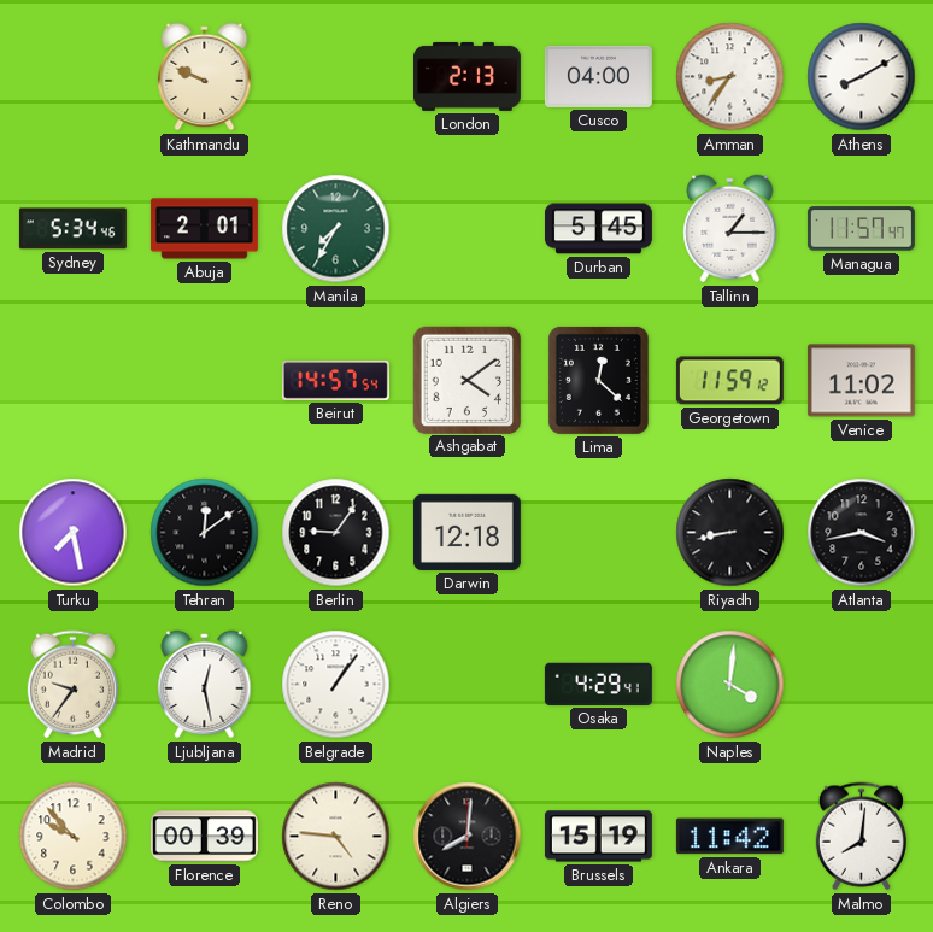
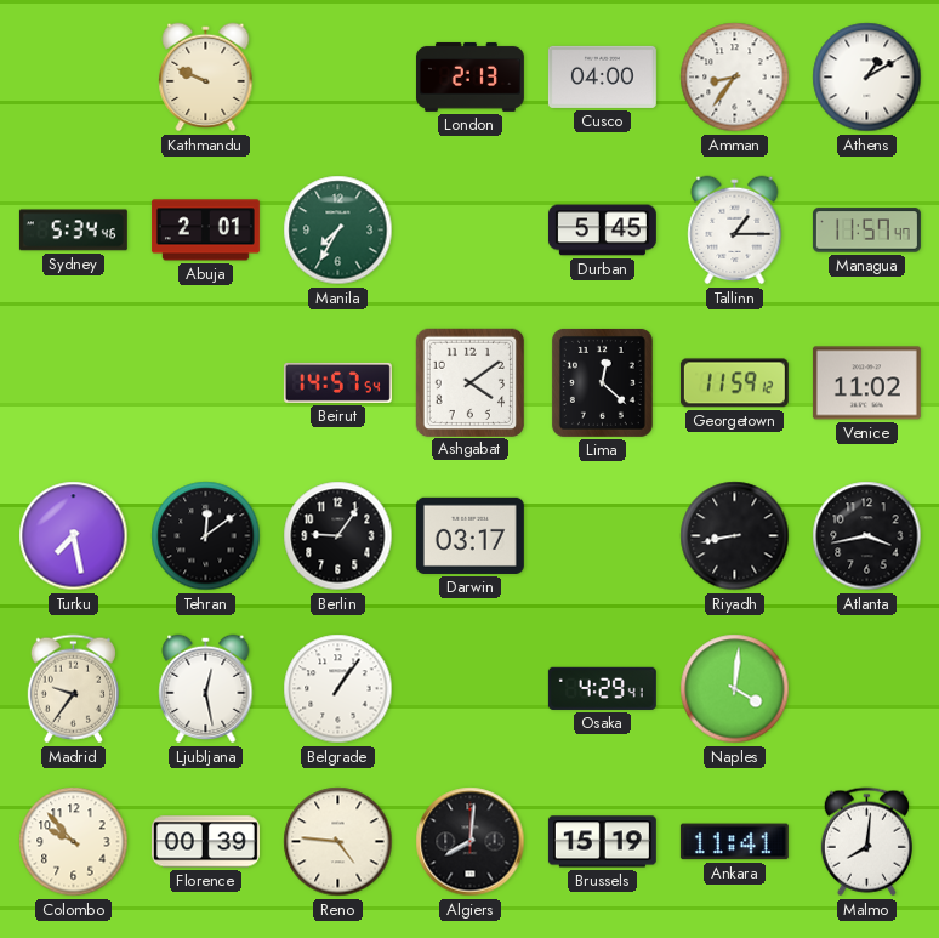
Athens: 8:10 -> 1:10 (867, 78)
Darwin: 12:18 -> 03:17 (469, 535)
Ankara: 11:42 -> 11:41 (734, 842)
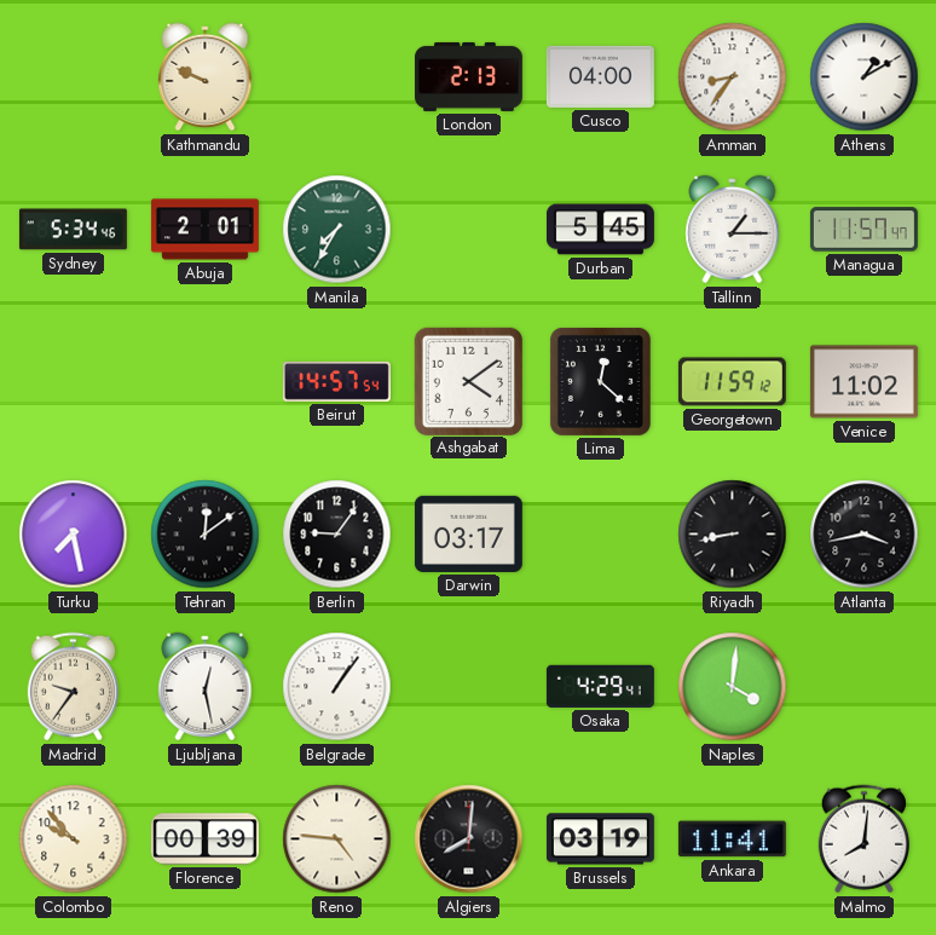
Brussels: 15:19 -> 03:19 (600, 839)
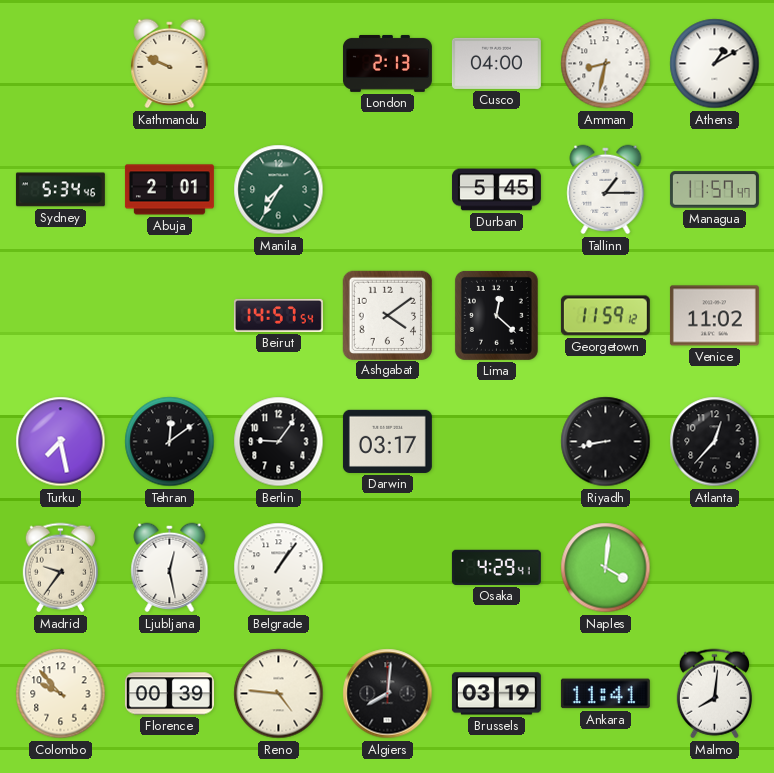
Amman: 8:36 -> 8:32 (606, 64)
Atlanta: 3:43 -> 12:37 (715, 442)
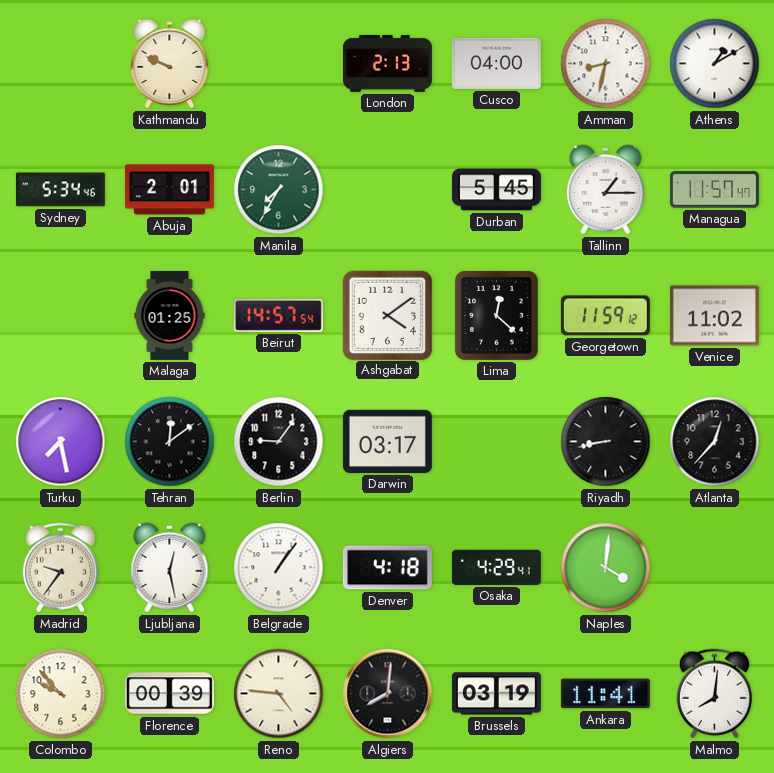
Malaga: none -> 01:25 (170, 315)
Denver: none -> 4:18 (387, 568)
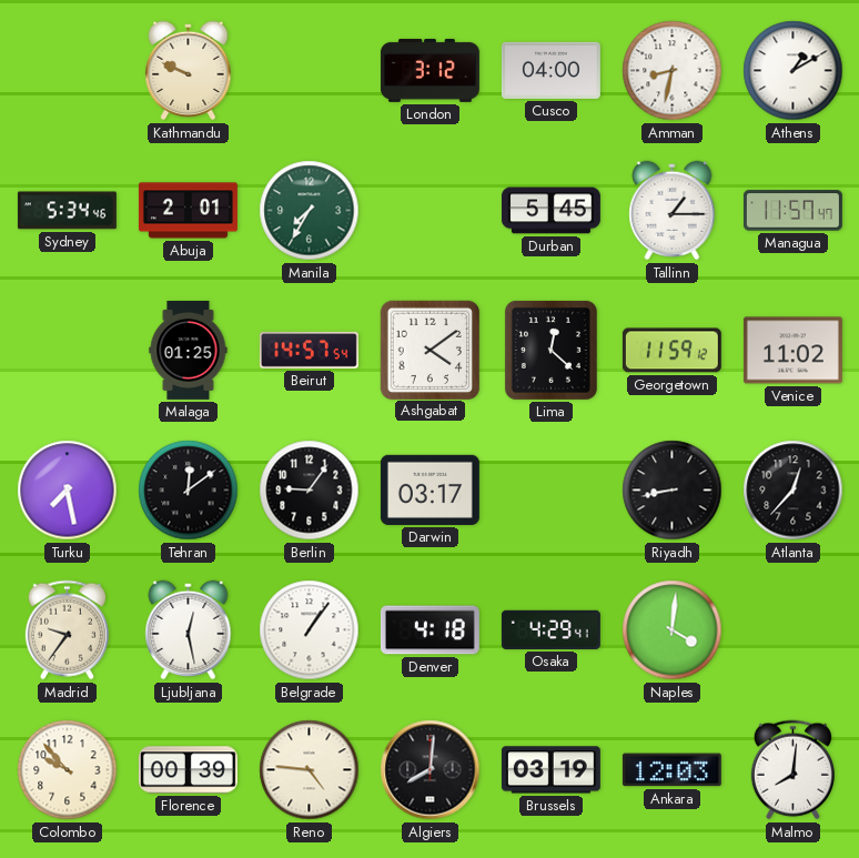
London: 2:13 -> 3:12 (429, 70)
Ankara: 11:41 -> 12:03 (671, 770)
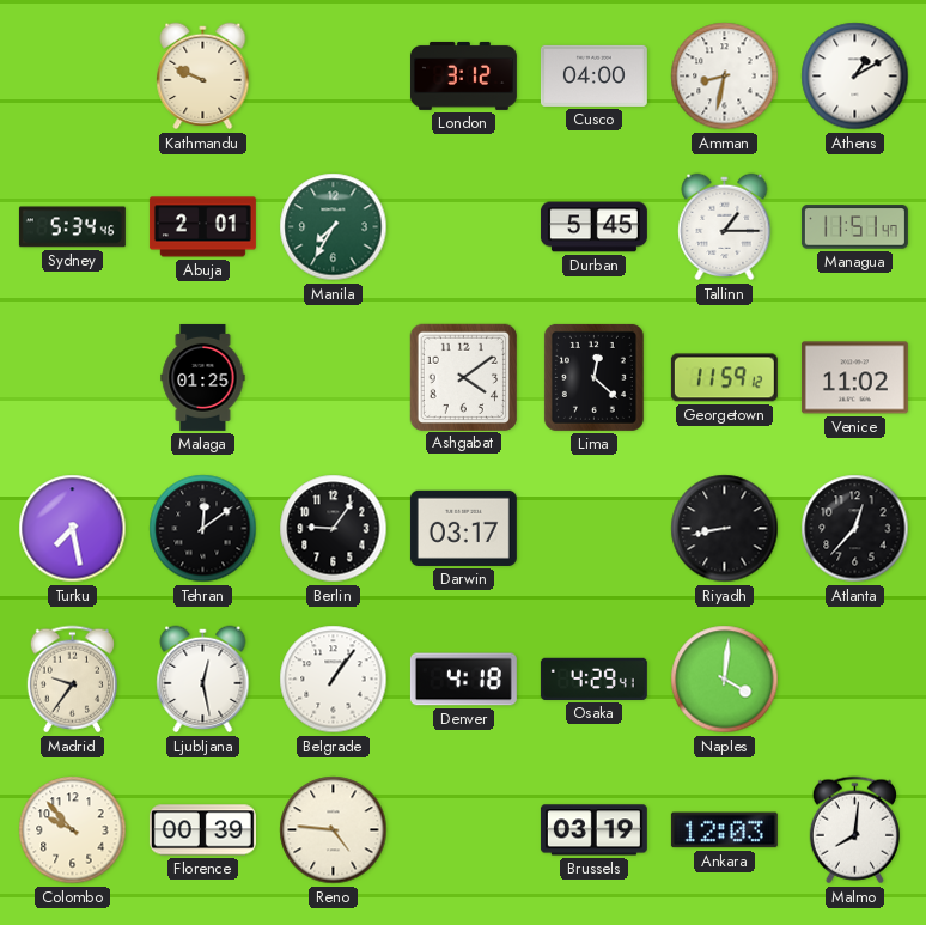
Managua: 11:57 -> 11:51 (854, 227)
Beirut: 14:57 -> none (309, 350)
Algiers: 8:01 -> none (431, 770)
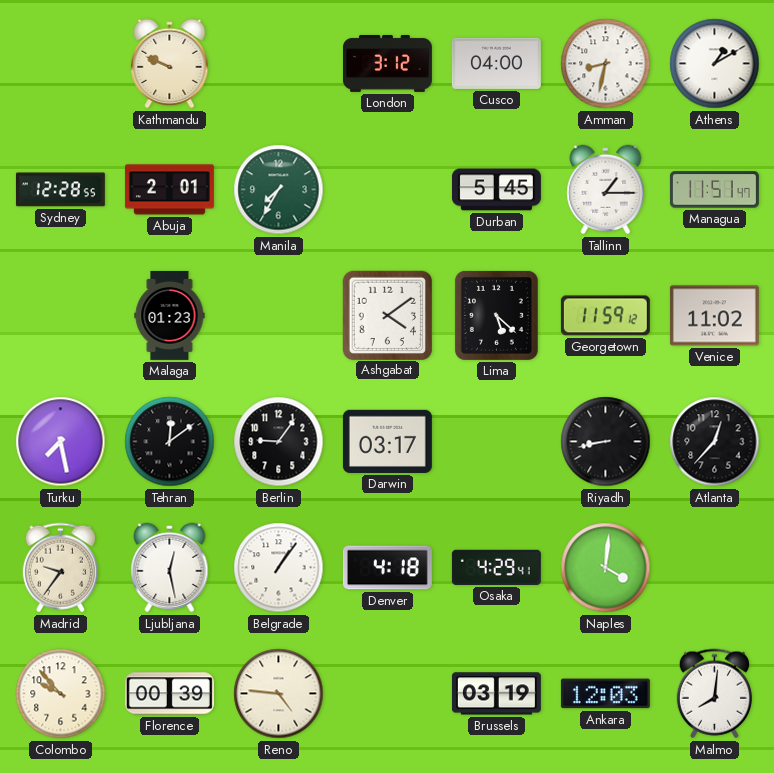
Sydney: 5:34 -> 12:28 (60, 190)
Malaga: 01:25 -> 01:23 (170, 315)
Lima: 12:22 -> 5:22 (496, 315)
